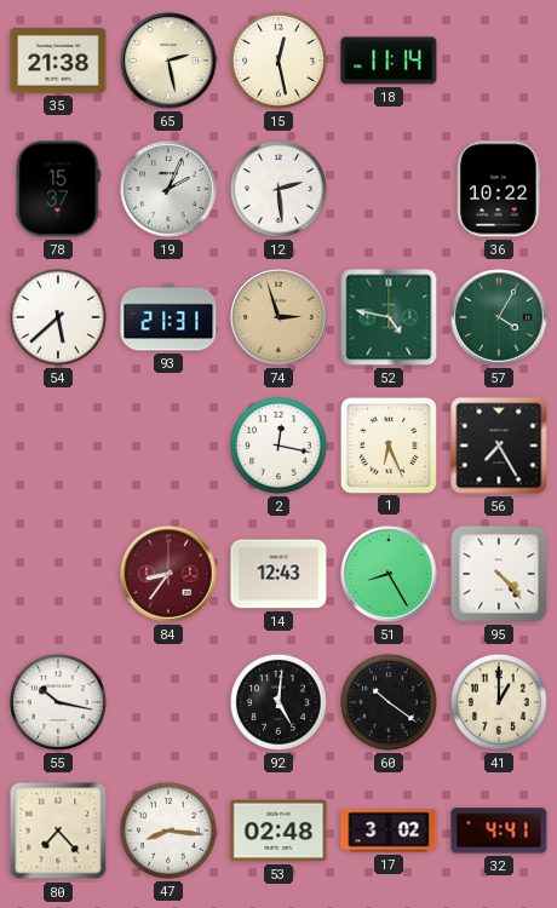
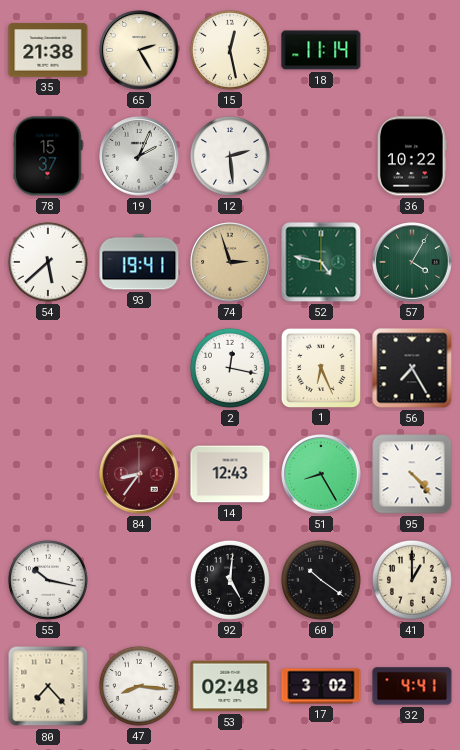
65: 2:28 -> 2:25 (139, 50)
93: 21:31 -> 19:41 (139, 262)
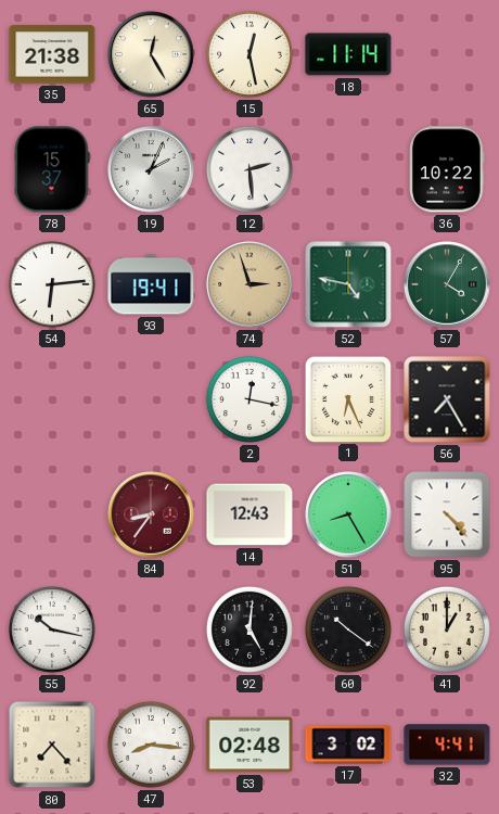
65: 2:25 -> 12:25 (151, 54)
54: 5:38 -> 6:14 (52, 284)
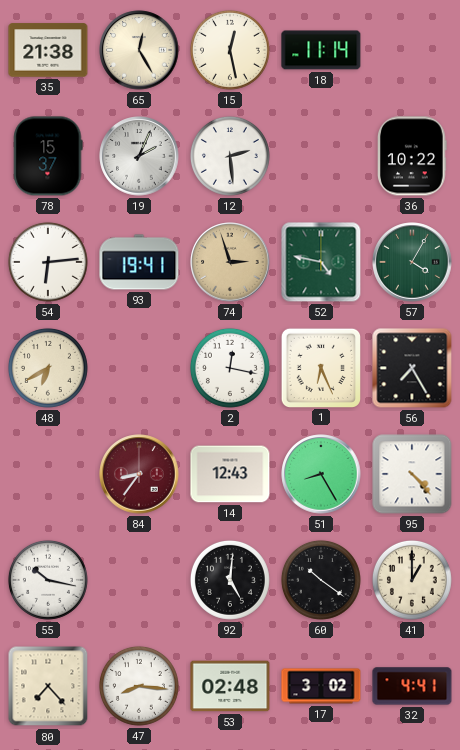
48: none -> 6:40 (48, 368)
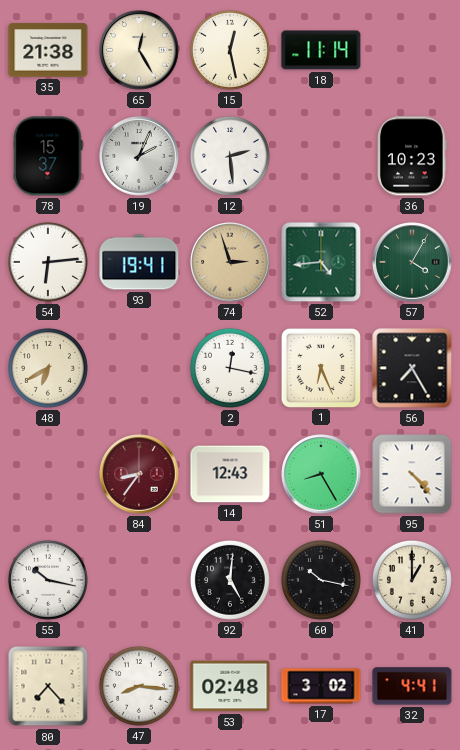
36: 10:22 -> 10:23 (413, 156)
52: 4:47 -> 4:44 (321, 262)
60: 10:21 -> 10:17 (321, 580)
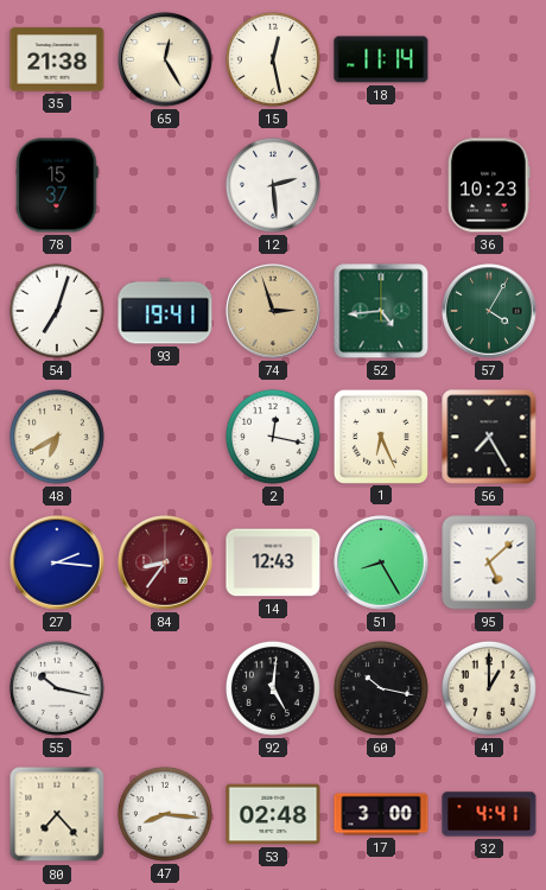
19: 2:04 -> none (139, 156)
54: 6:14 -> 7:03 (57, 311)
27: none -> 2:16 (57, 562)
95: 4:23 -> 5:08 (489, 562)
17: 3:02 -> 3:00 (381, 814)
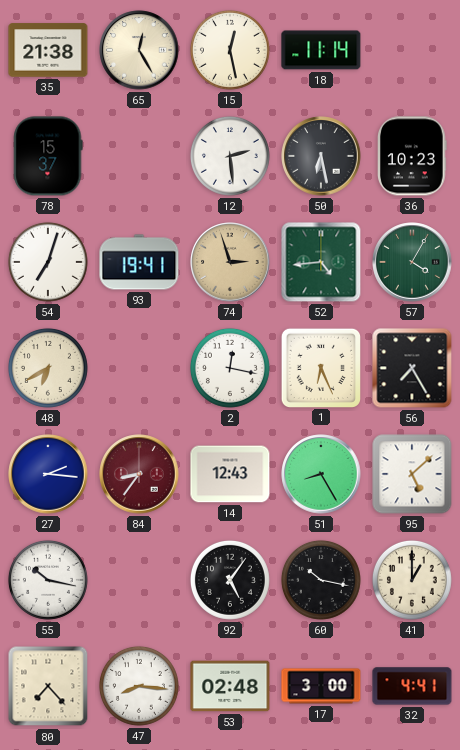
50: none -> 6:28 (321, 156)
92: 5:01 -> 5:06 (230, 580)
